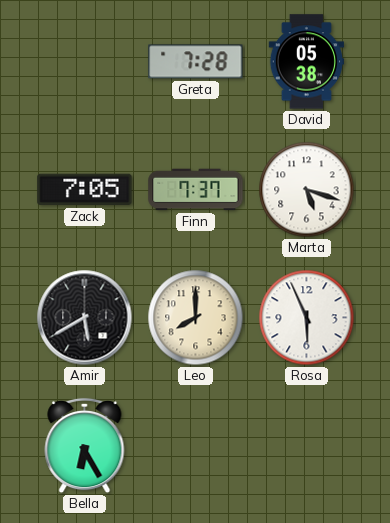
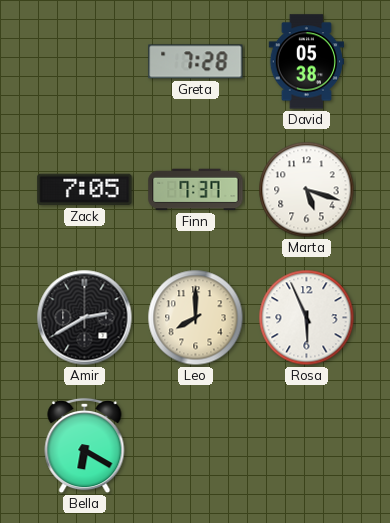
Amir: 5:40 -> 2:40 (85, 318)
Bella: 6:25 -> 6:20 (85, 446)
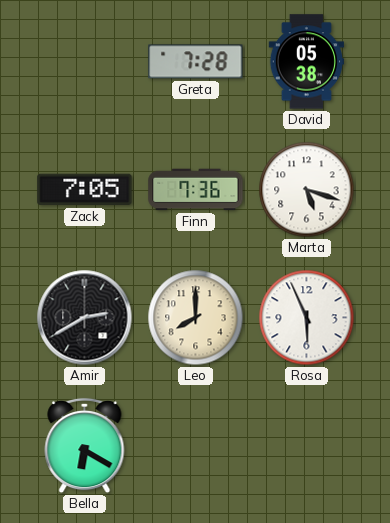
Finn: 7:37 -> 7:36 (196, 190)
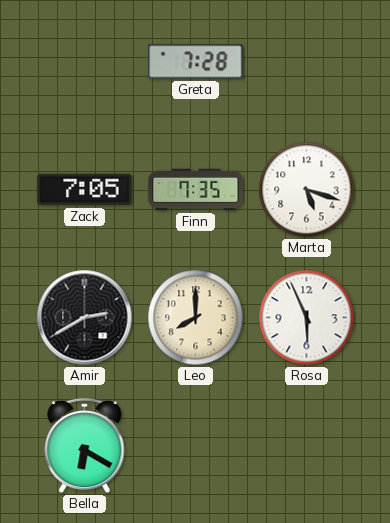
David: 05:38 -> none (306, 62)
Finn: 7:36 -> 7:35 (196, 190)
